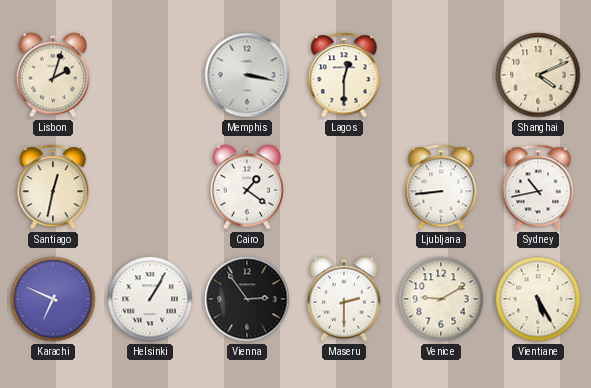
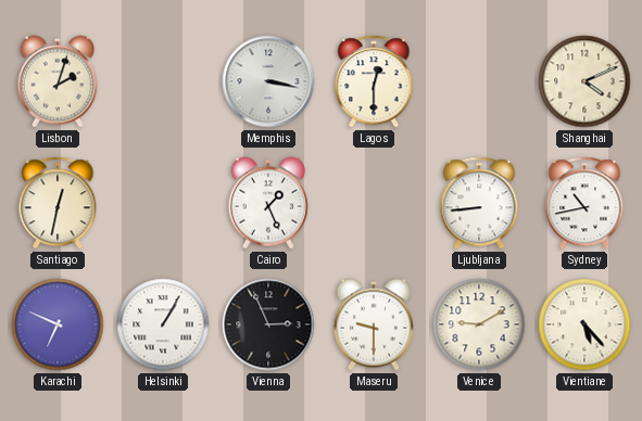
Cairo: 1:21 -> 1:26 (268, 203)
Vienna: 2:54 -> 2:56 (268, 324)
Maseru: 2:30 -> 9:30 (374, 324)
Vientiane: 5:25 -> 5:23 (584, 324)
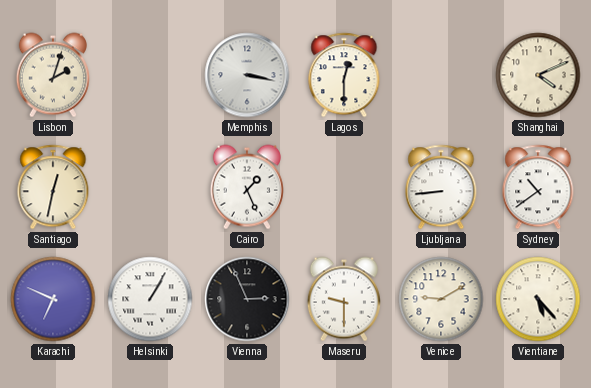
Sydney: 10:43 -> 10:39 (538, 187)
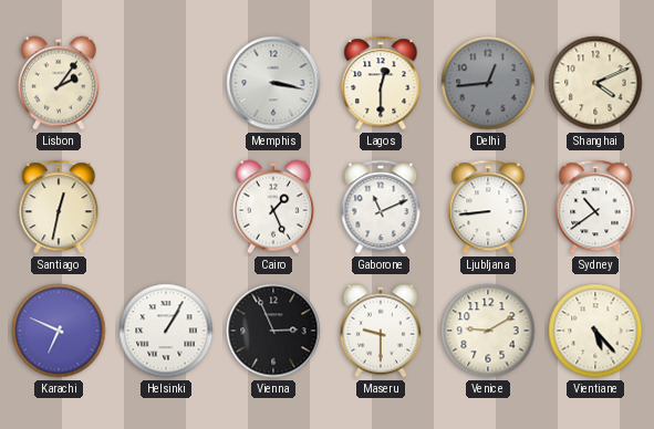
Lisbon: 2:03 -> 2:06 (59, 83)
Delhi: none -> 12:44 (488, 83)
Gaborone: none -> 11:11 (381, 207)
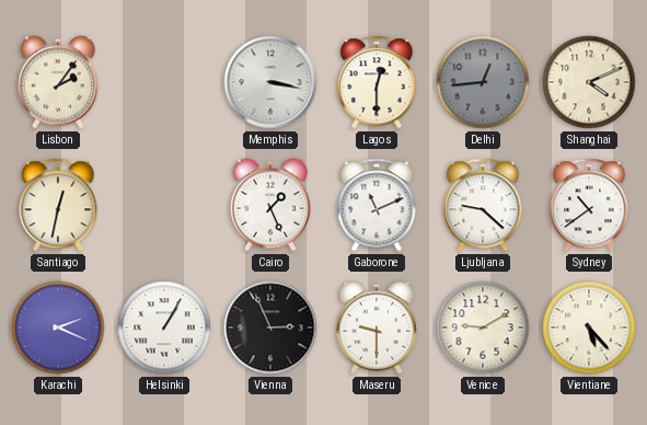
Ljubljana: 8:44 -> 9:22 (483, 205)
Karachi: 6:49 -> 2:19 (58, 328)
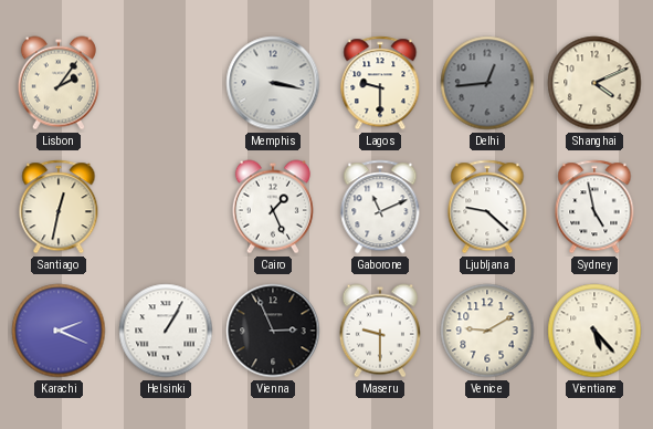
Lagos: 12:30 -> 9:30 (380, 83)
Sydney: 10:39 -> 4:58 (594, 207)
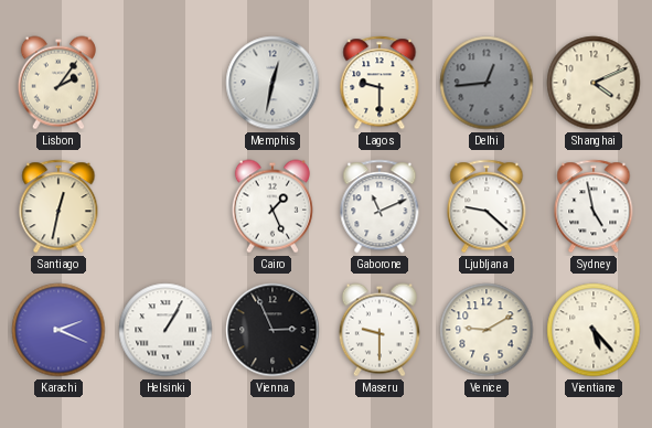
Memphis: 3:17 -> 12:32 (272, 83)
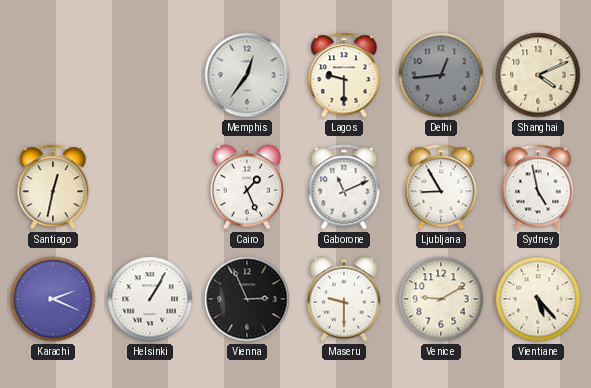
Lisbon: 2:06 -> none (58, 83)
Memphis: 12:32 -> 12:36 (247, 75)
Ljubljana: 9:22 -> 8:55 (441, 187)
